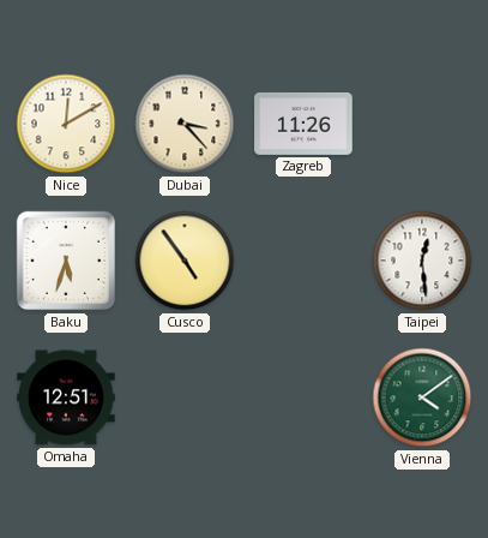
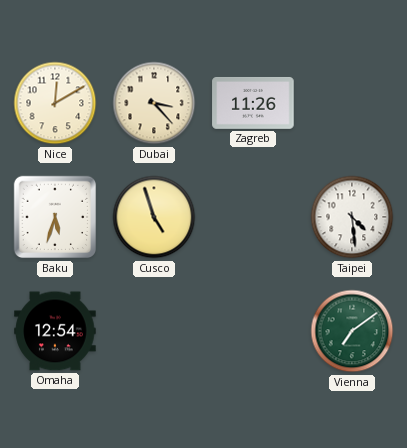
Cusco: 4:54 -> 4:57 (154, 217)
Taipei: 12:29 -> 4:29 (352, 217)
Omaha: 12:51 -> 12:54 (55, 331)
Vienna: 4:09 -> 7:09 (352, 331)
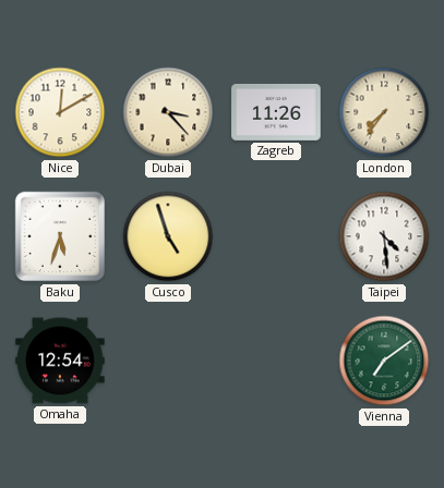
London: none -> 7:36 (384, 112)
